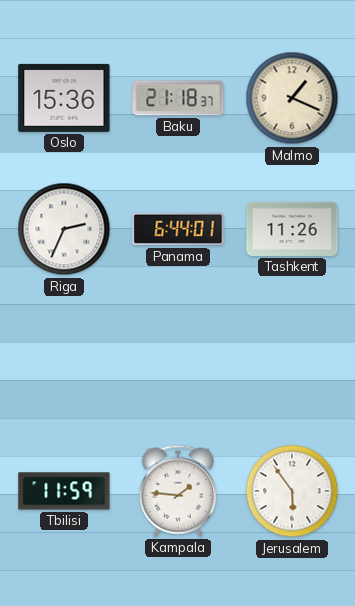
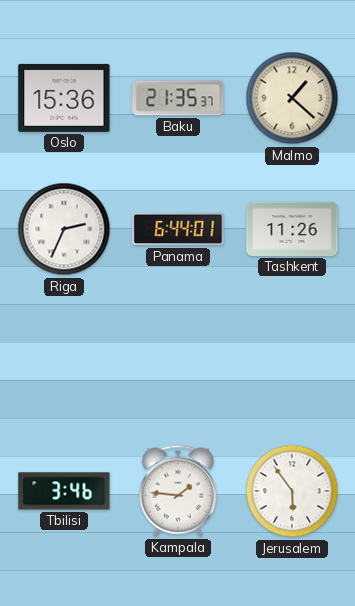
Baku: 21:18 -> 21:35 (178, 98)
Malmo: 1:19 -> 1:22 (292, 98)
Tbilisi: 11:59 -> 3:46 (64, 491)
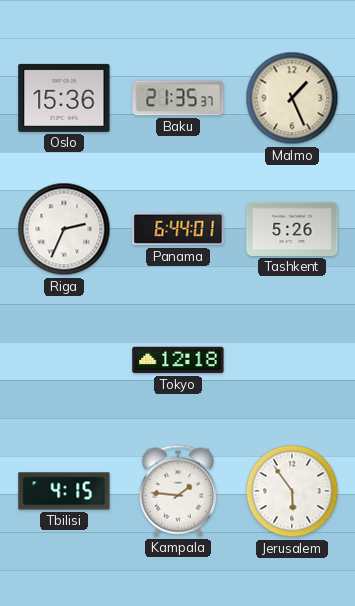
Malmo: 1:22 -> 1:26 (292, 98)
Tashkent: 11:26 -> 5:26 (292, 229)
Tokyo: none -> 12:18 (178, 360)
Tbilisi: 3:46 -> 4:15 (64, 491)
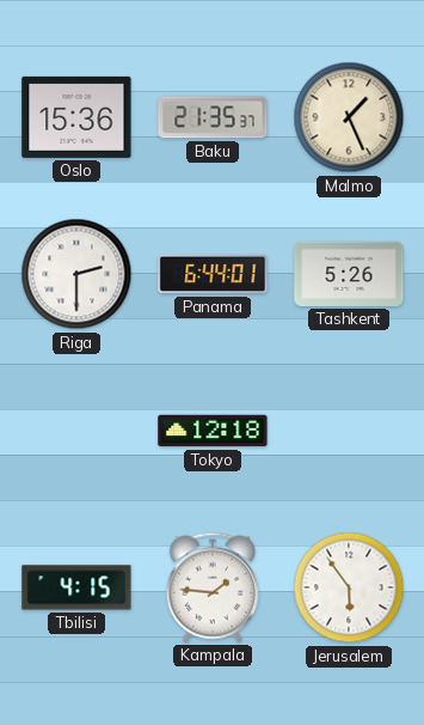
Riga: 2:34 -> 2:30 (76, 274)
